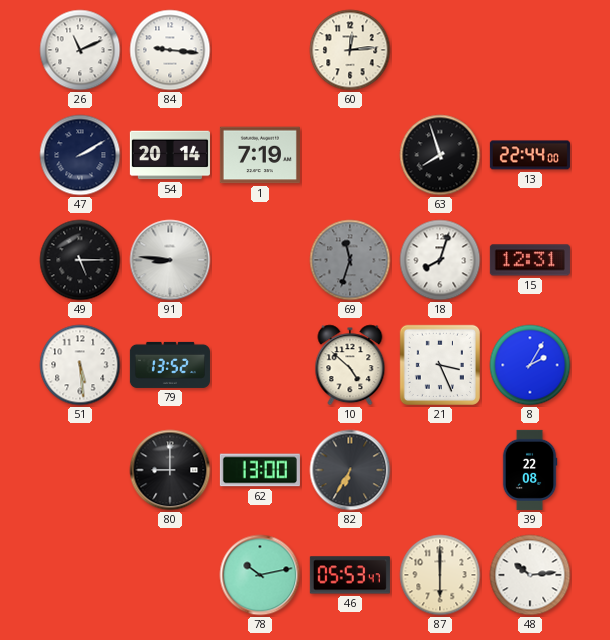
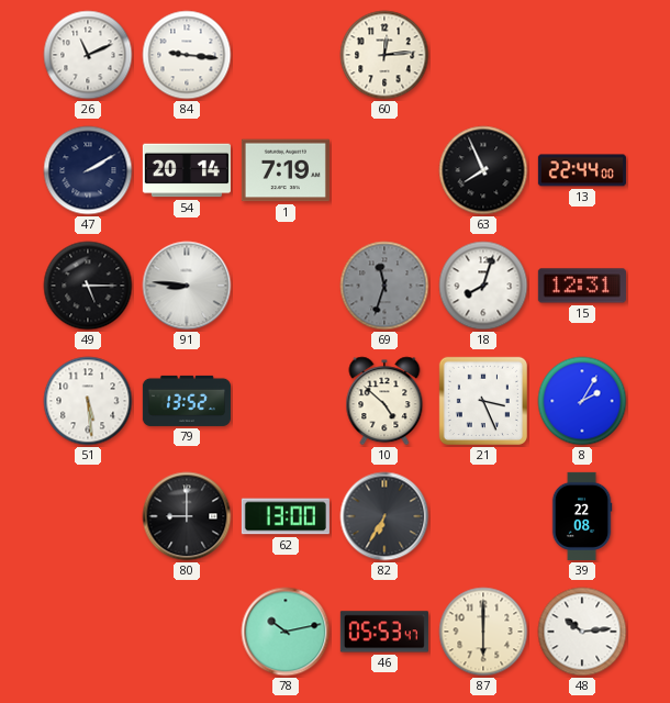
63: 7:57 -> 7:56 (483, 170)
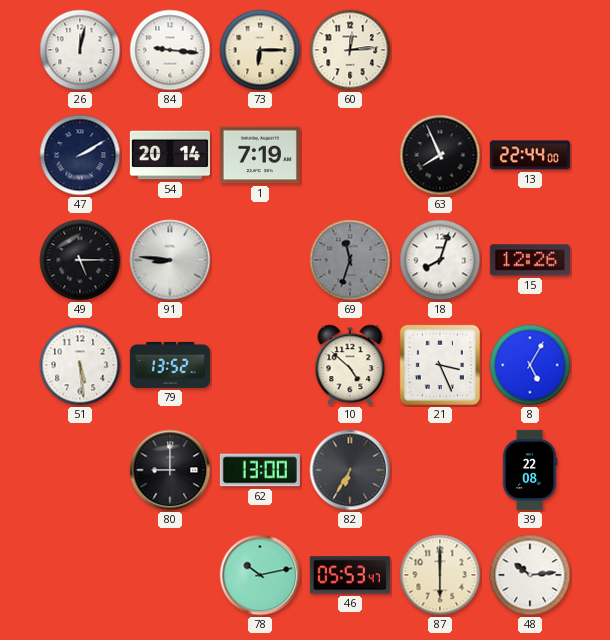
26: 11:11 -> 12:02 (80, 50)
73: none -> 6:15 (260, 50)
15: 12:31 -> 12:26 (530, 260)
8: 2:05 -> 5:05 (530, 365)
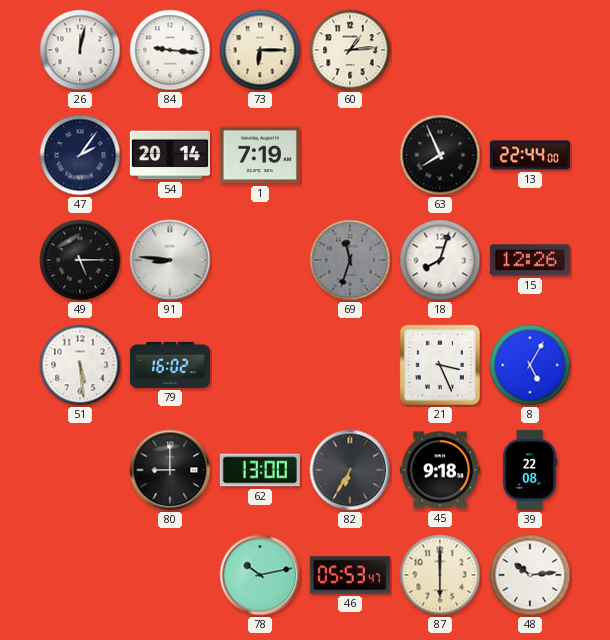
60: 12:14 -> 1:14 (350, 50)
47: 2:10 -> 2:06 (80, 155)
79: 13:52 -> 16:02 (170, 365)
10: 4:52 -> none (350, 365)
45: none -> 9:18 (440, 470)
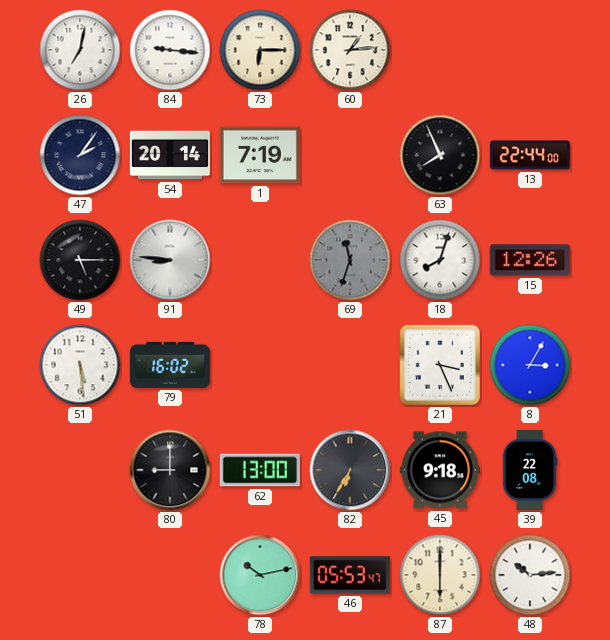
26: 12:02 -> 7:02 (80, 50)
8: 5:05 -> 3:05 (530, 365)
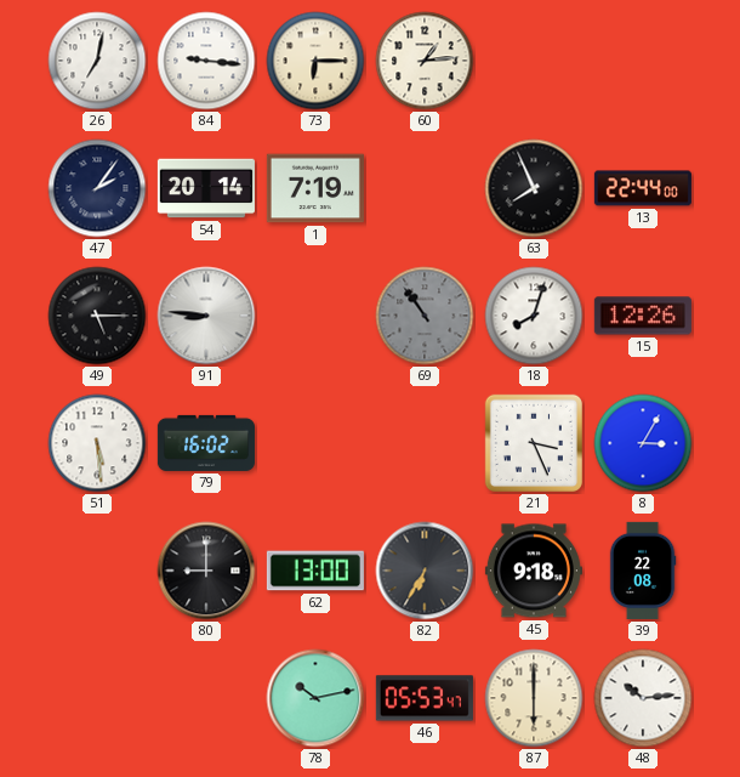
69: 11:33 -> 10:54 (425, 316)
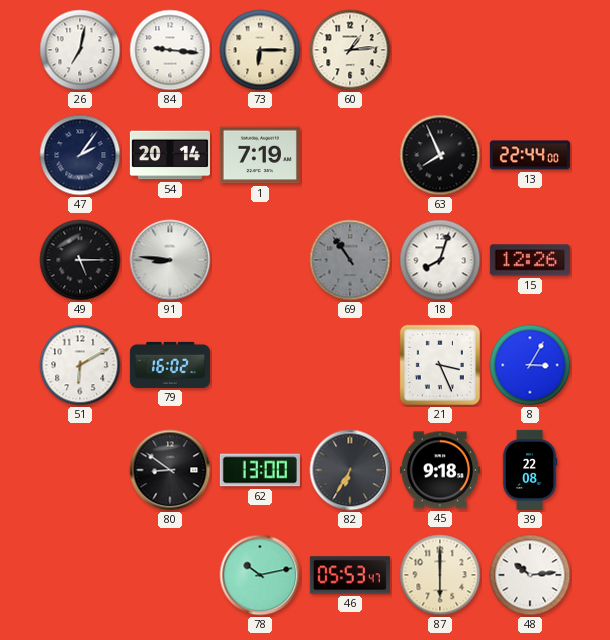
51: 5:29 -> 6:10 (80, 365)
80: 9:00 -> 8:51 (170, 470)
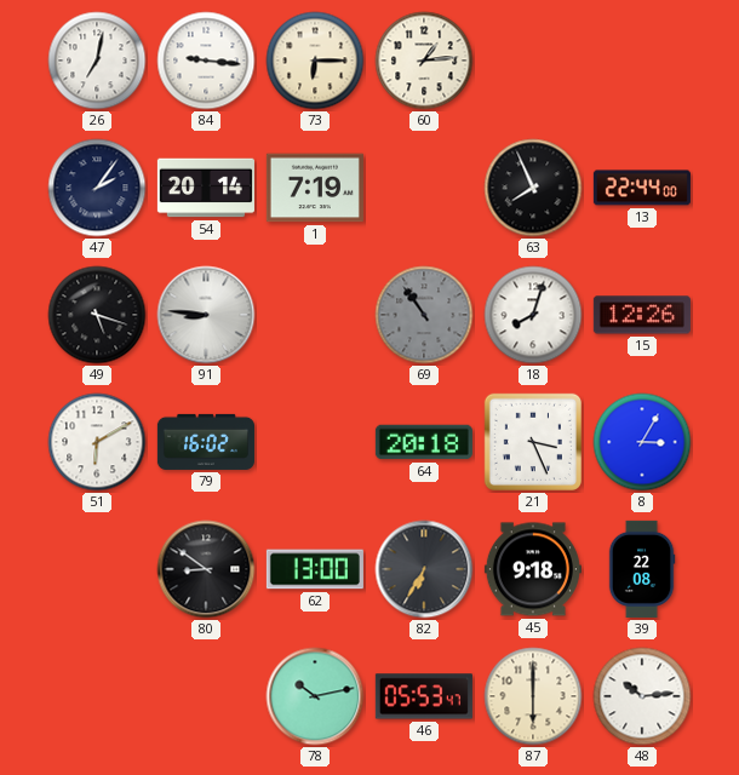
49: 5:15 -> 5:18 (97, 315)
64: none -> 20:18 (424, 442)
